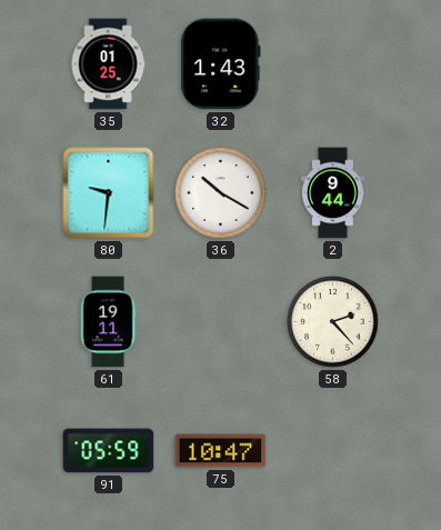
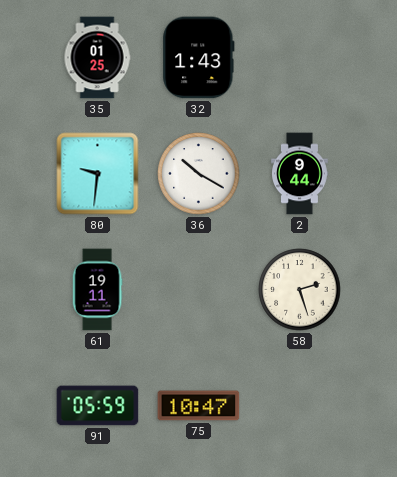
58: 2:23 -> 2:27 (300, 290)
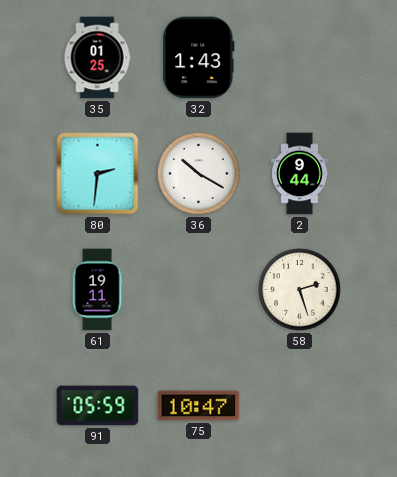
80: 9:31 -> 2:31 (98, 174)
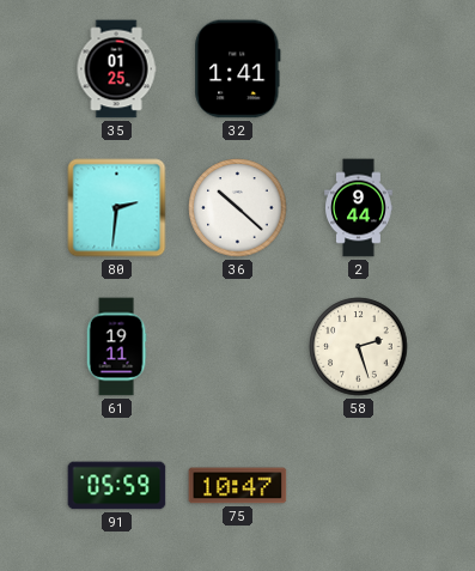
32: 1:43 -> 1:41 (238, 69)
36: 10:20 -> 10:22 (238, 208)
